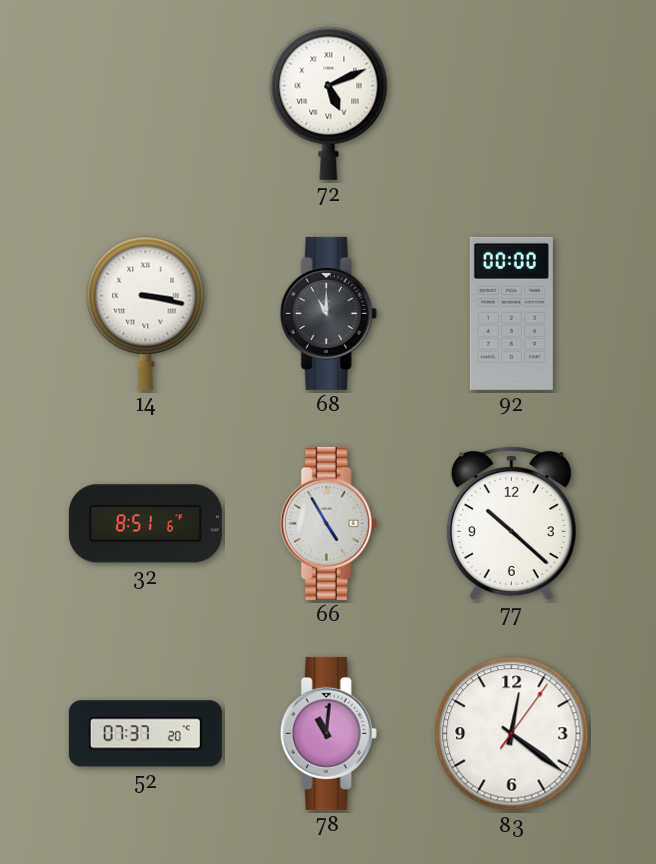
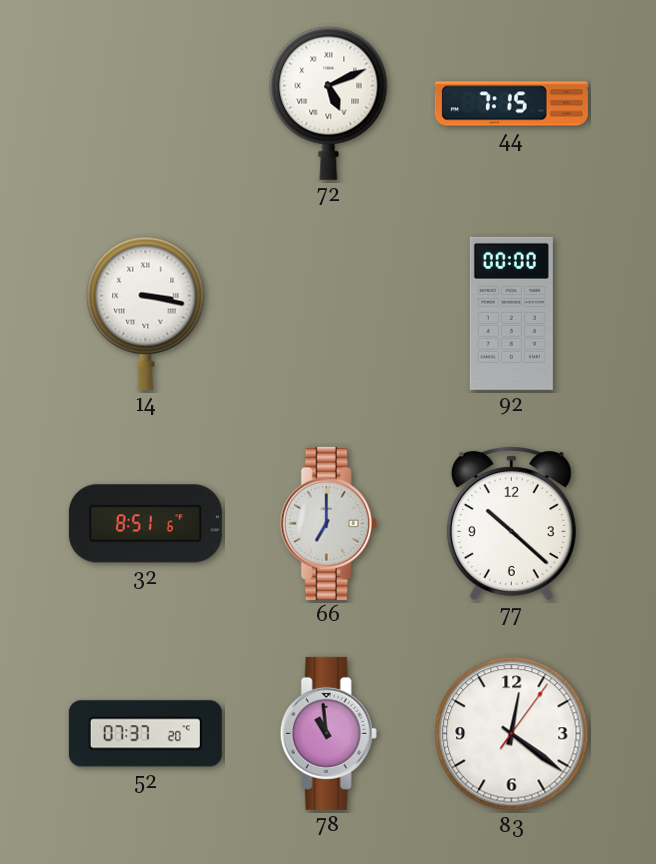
44: none -> 7:15 (511, 104)
68: 11:00 -> none (328, 313)
66: 4:55 -> 7:00 (328, 523)
78: 11:01 -> 10:59 (328, 733)
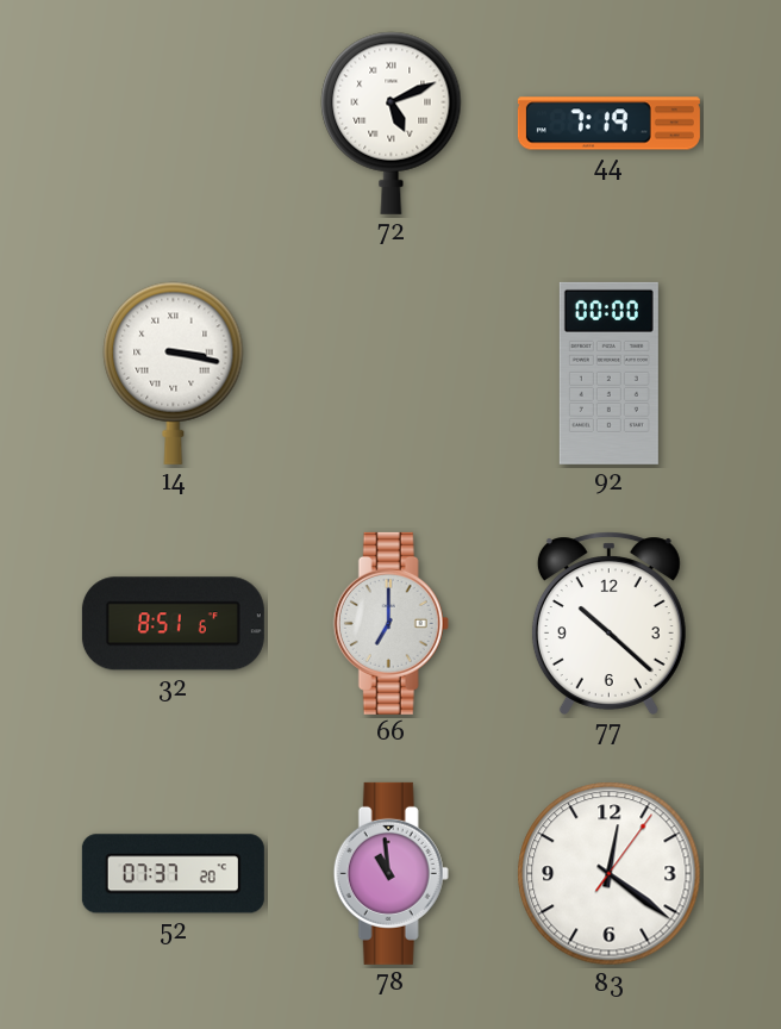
44: 7:15 -> 7:19 (608, 124)
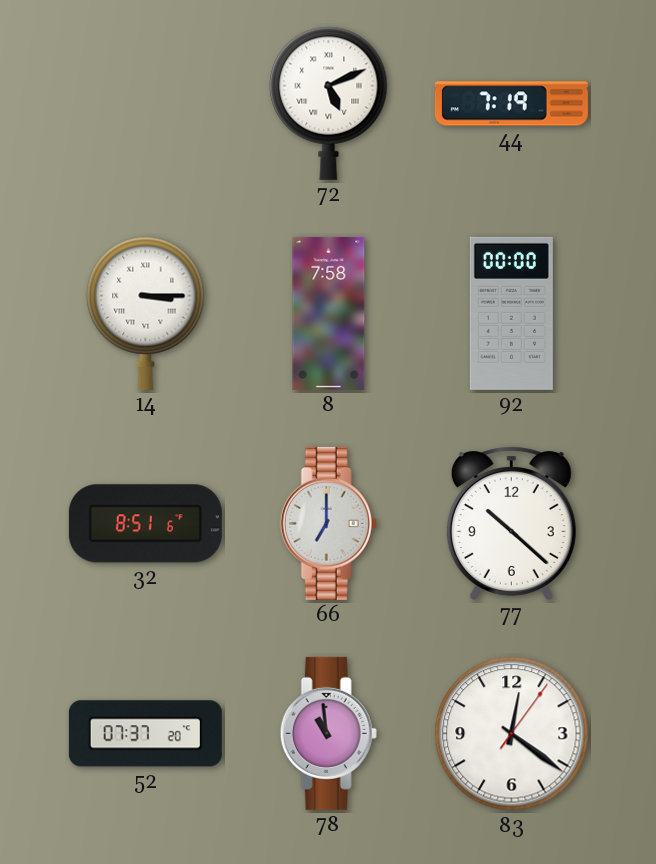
14: 3:17 -> 3:15 (146, 313)
8: none -> 7:58 (329, 313)
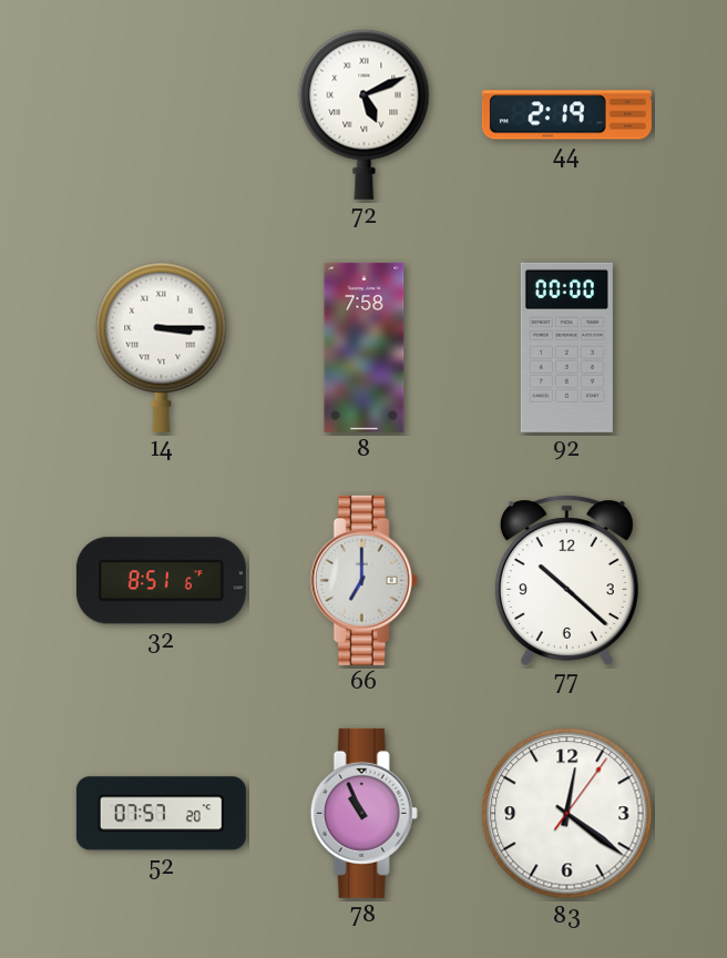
44: 7:19 -> 2:19 (566, 115)
52: 07:37 -> 07:57 (161, 814)
78: 10:59 -> 10:56 (363, 813)
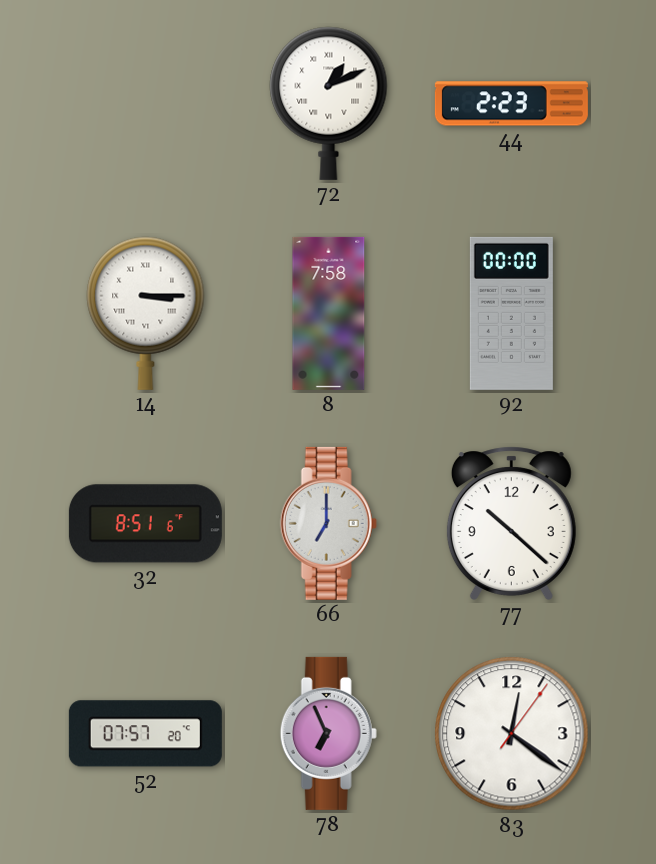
72: 5:11 -> 1:11 (329, 103)
44: 2:19 -> 2:23 (511, 104)
78: 10:56 -> 6:56 (328, 733)
